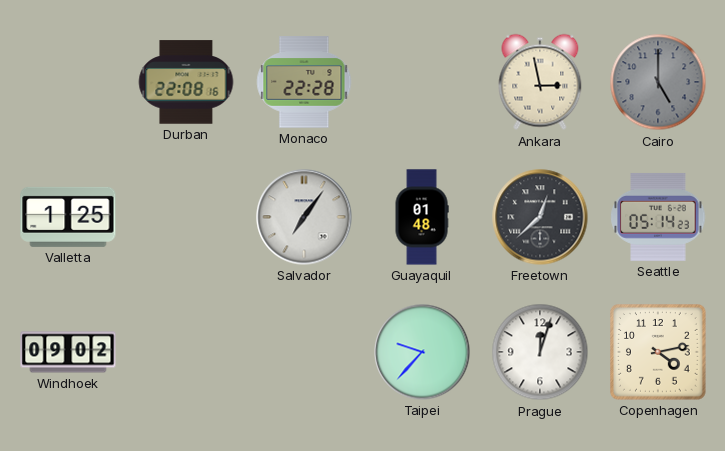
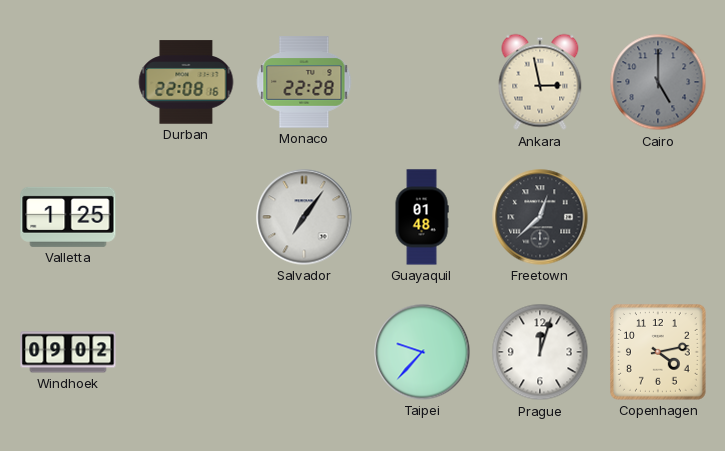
Seattle: 05:14 -> none (658, 217)
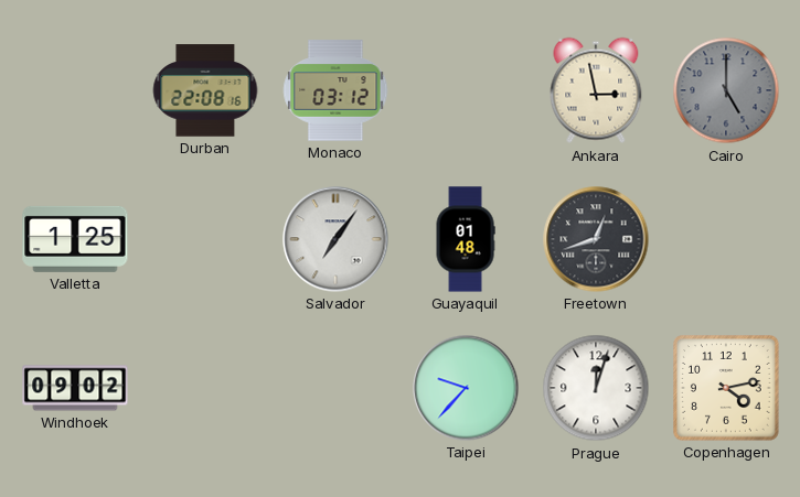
Monaco: 22:28 -> 03:12 (335, 90)
Freetown: 12:38 -> 12:42 (596, 239)
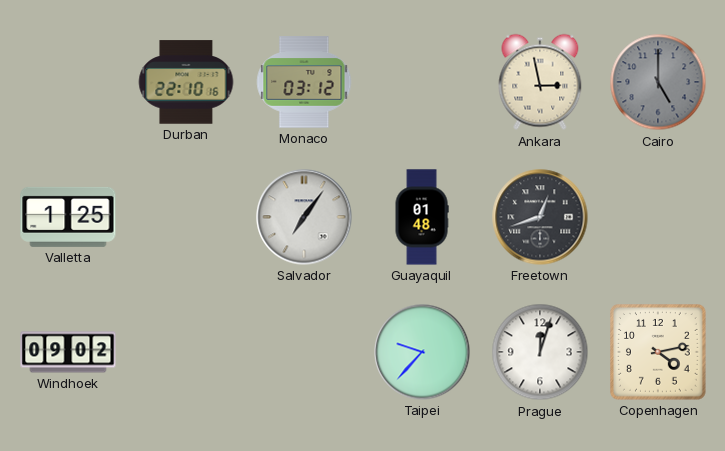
Durban: 22:08 -> 22:10 (186, 82)
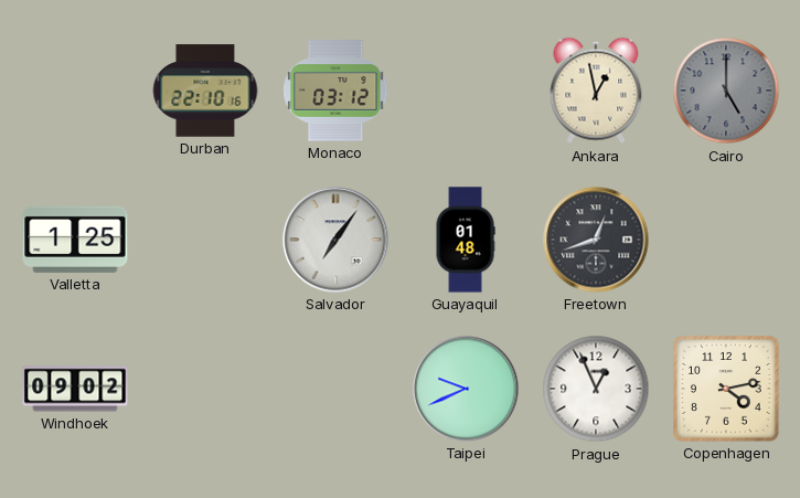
Ankara: 2:58 -> 12:58 (596, 91)
Taipei: 9:37 -> 9:41 (466, 389)
Prague: 12:03 -> 12:56 (596, 389)
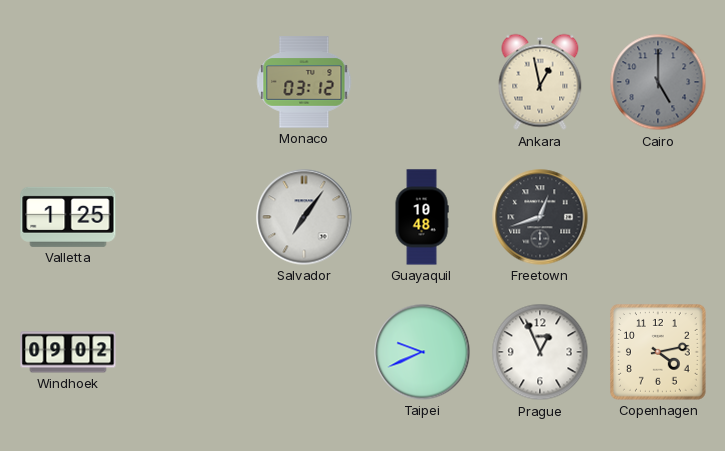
Durban: 22:10 -> none (205, 91)
Guayaquil: 01:48 -> 10:48 (422, 217)
